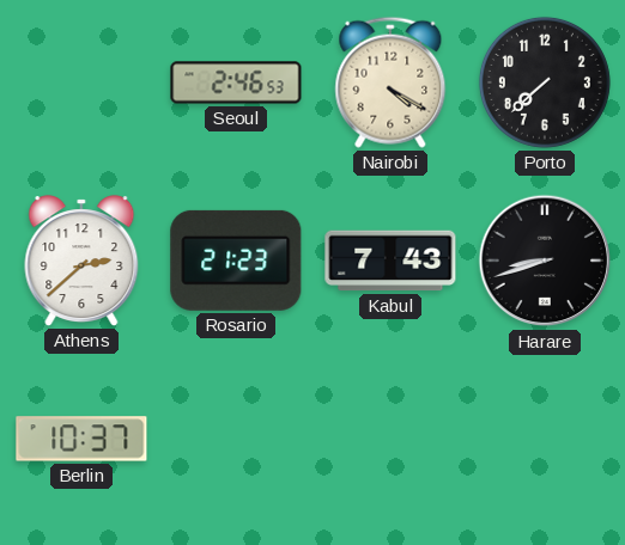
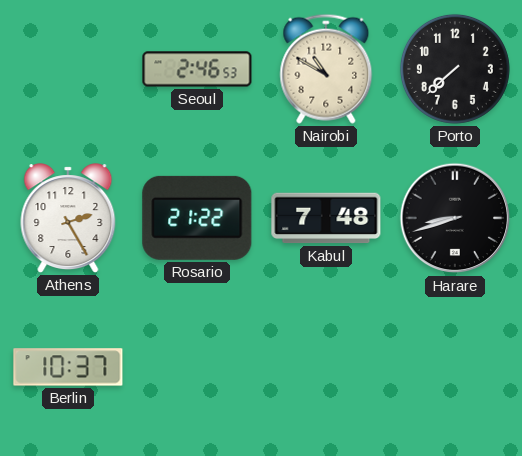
Nairobi: 4:20 -> 10:50 (326, 69)
Athens: 2:38 -> 2:25 (68, 218)
Rosario: 21:23 -> 21:22 (197, 218)
Kabul: 7:43 -> 7:48 (326, 218)
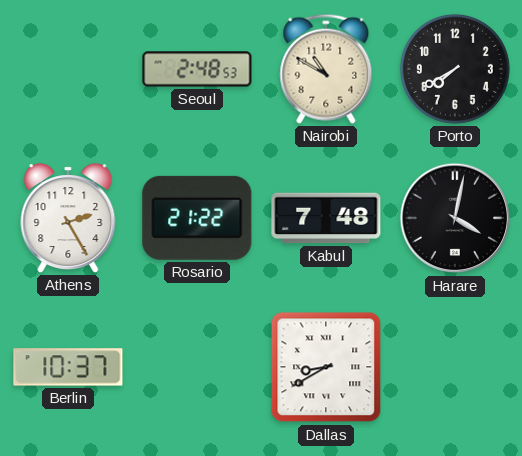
Seoul: 2:46 -> 2:48 (197, 69)
Porto: 7:38 -> 7:40 (455, 69)
Harare: 8:42 -> 4:02 (455, 218)
Dallas: none -> 8:40 (326, 367)
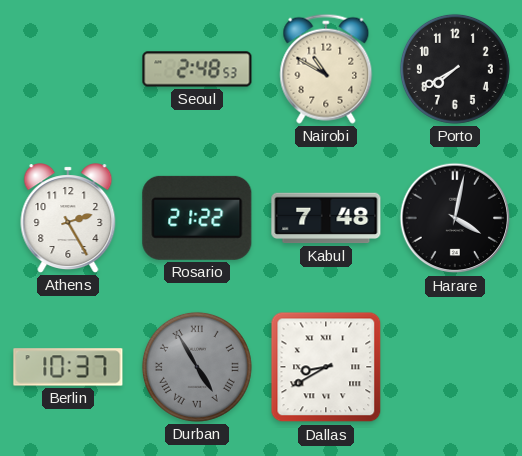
Durban: none -> 4:55 (197, 367)
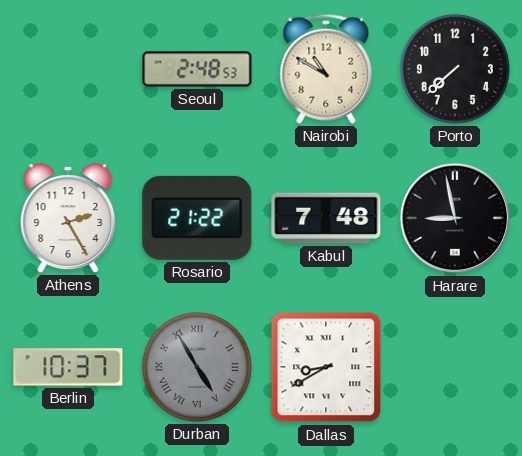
Porto: 7:40 -> 7:38 (455, 69)
Harare: 4:02 -> 8:58 (455, 218)
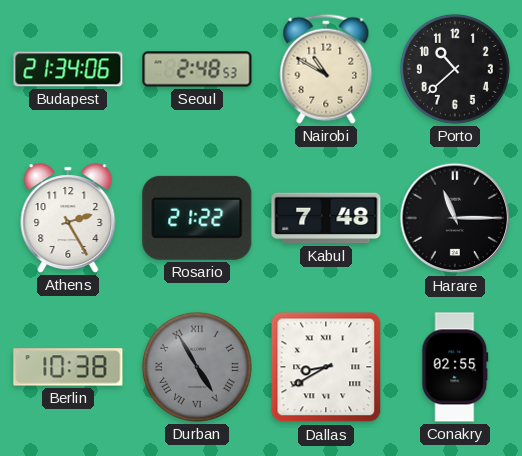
Budapest: none -> 21:34 (68, 69)
Porto: 7:38 -> 10:38 (455, 69)
Harare: 8:58 -> 11:15 (455, 218)
Berlin: 10:37 -> 10:38 (68, 367)
Conakry: none -> 02:55 (455, 367)
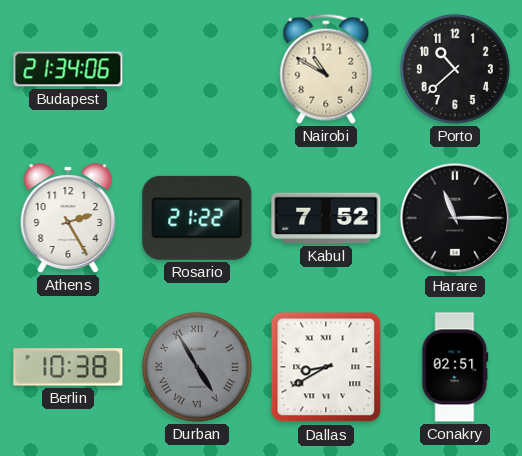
Seoul: 2:48 -> none (197, 69)
Kabul: 7:48 -> 7:52 (326, 218)
Conakry: 02:55 -> 02:51 (455, 367)
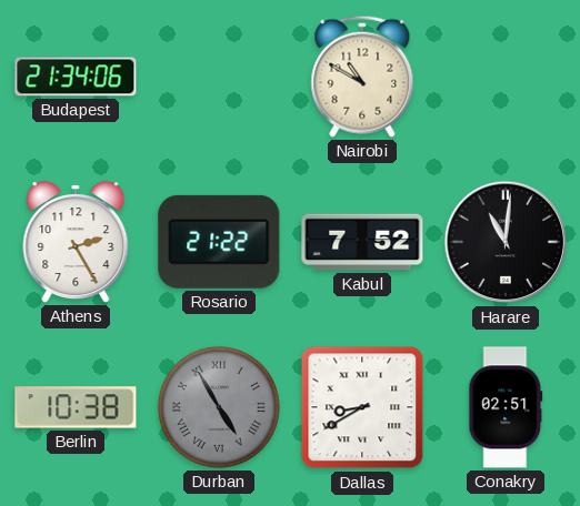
Porto: 10:38 -> none (455, 69)
Harare: 11:15 -> 11:01 (506, 242)
